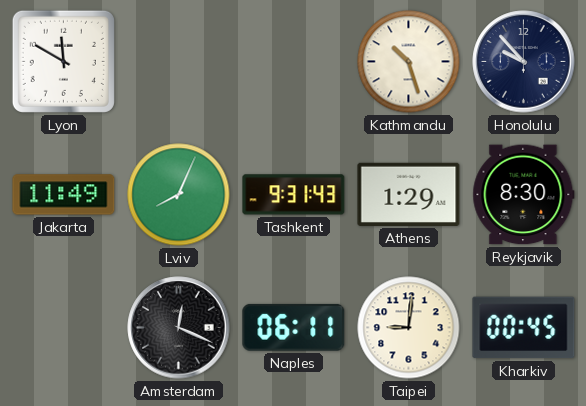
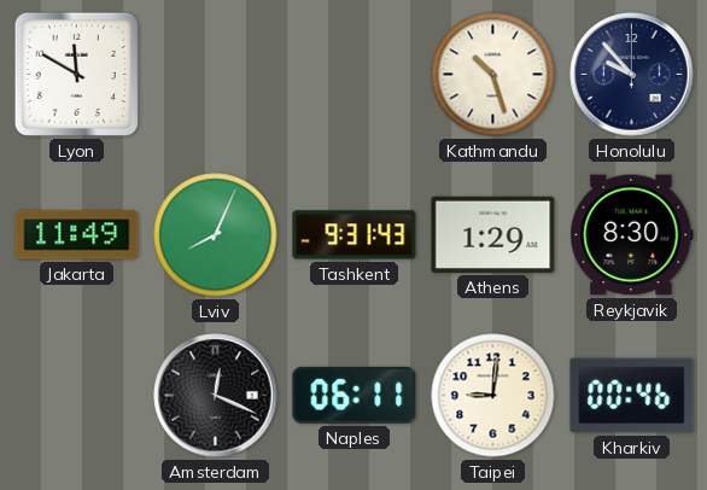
Kharkiv: 00:45 -> 00:46 (632, 396)
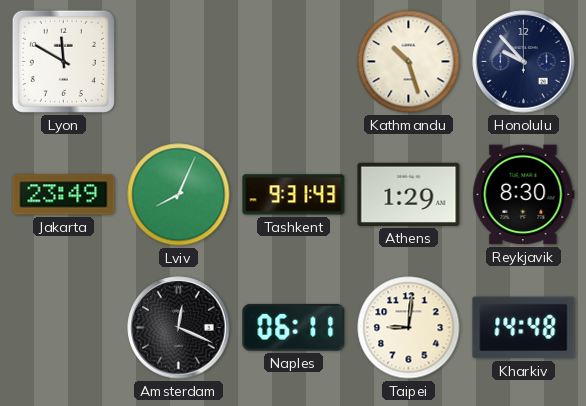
Jakarta: 11:49 -> 23:49 (64, 195)
Kharkiv: 00:46 -> 14:48 (524, 328)
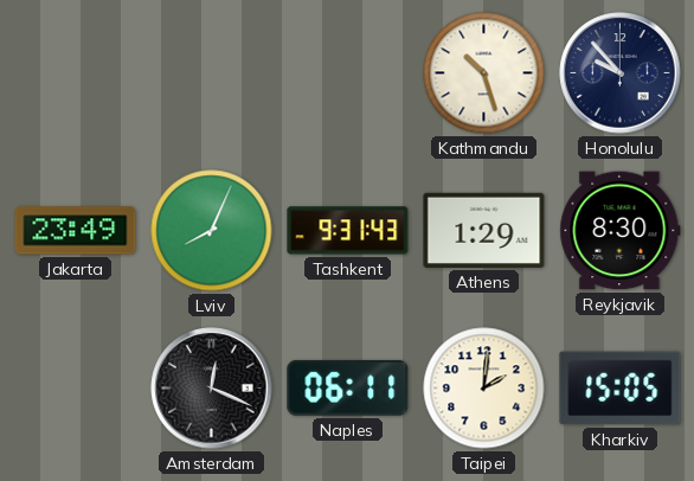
Lyon: 11:50 -> none (63, 61)
Taipei: 9:01 -> 2:01 (484, 389)
Kharkiv: 14:48 -> 15:05 (621, 389)
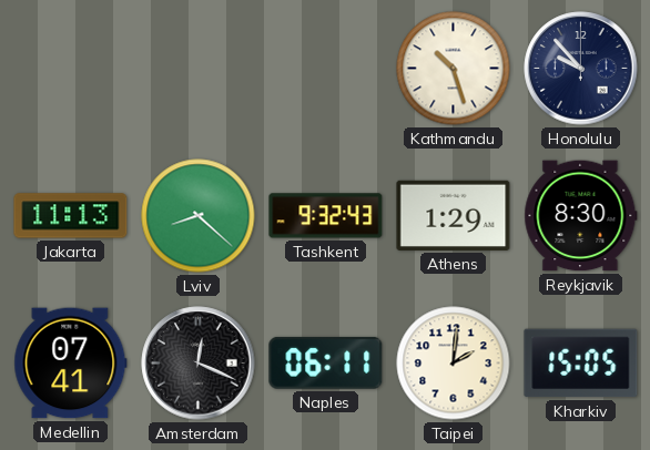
Jakarta: 23:49 -> 11:13 (71, 216)
Lviv: 8:04 -> 8:22 (199, 216)
Tashkent: 9:31 -> 9:32 (326, 216)
Medellin: none -> 07:41 (71, 364)
